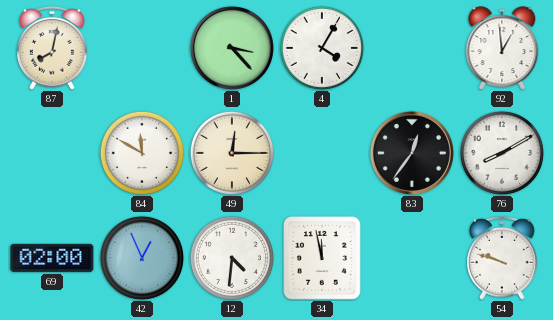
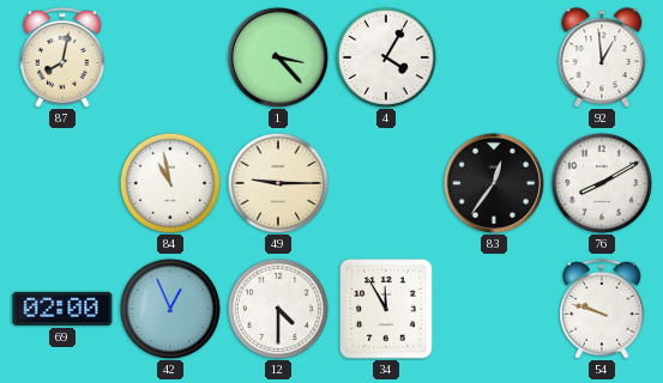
84: 11:50 -> 10:58 (170, 183)
49: 12:15 -> 9:15 (278, 183)
12: 4:31 -> 4:30 (278, 309)
34: 11:58 -> 11:55 (386, 309)
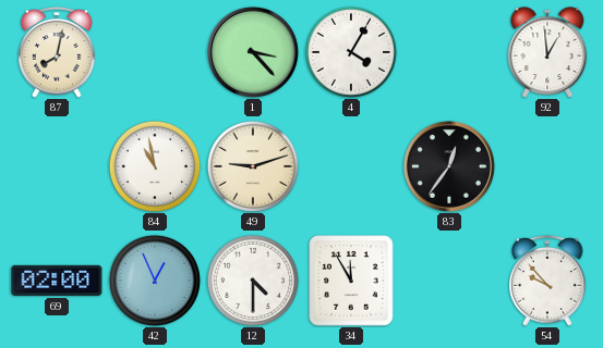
49: 9:15 -> 9:12 (253, 166)
76: 8:10 -> none (602, 183)
54: 9:48 -> 9:53 (548, 281)
